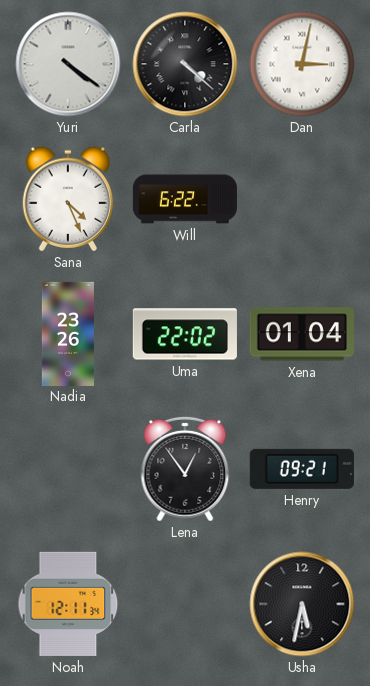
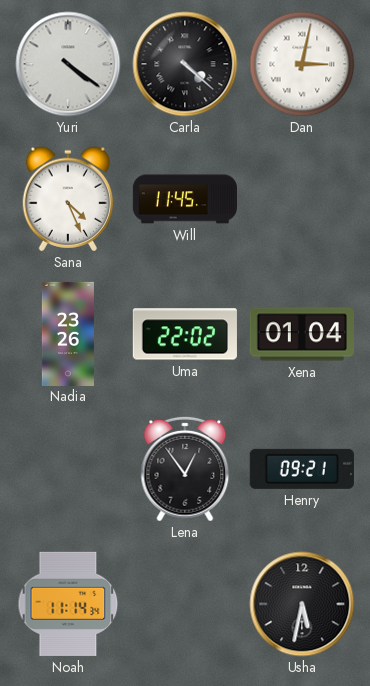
Will: 6:22 -> 11:45 (184, 199)
Noah: 12:11 -> 11:14 (68, 604)
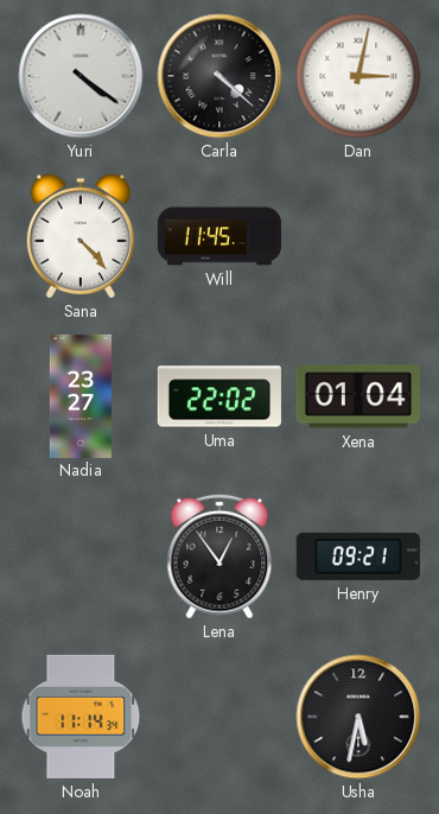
Sana: 4:26 -> 4:23 (79, 236)
Nadia: 23:26 -> 23:27 (81, 395)
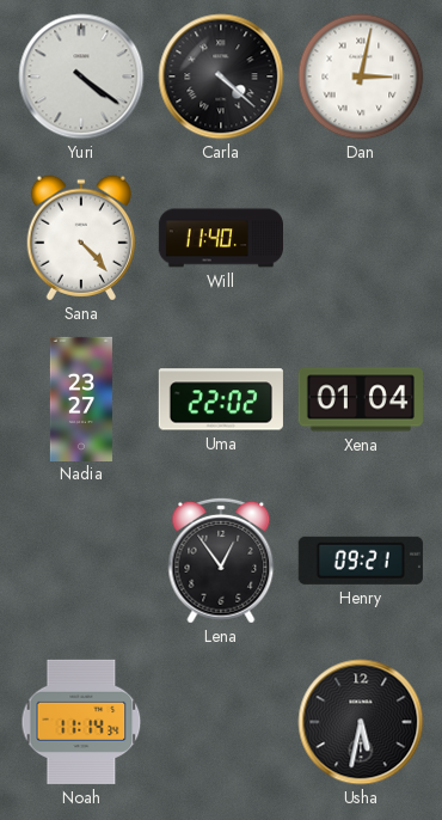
Will: 11:45 -> 11:40 (220, 238)
